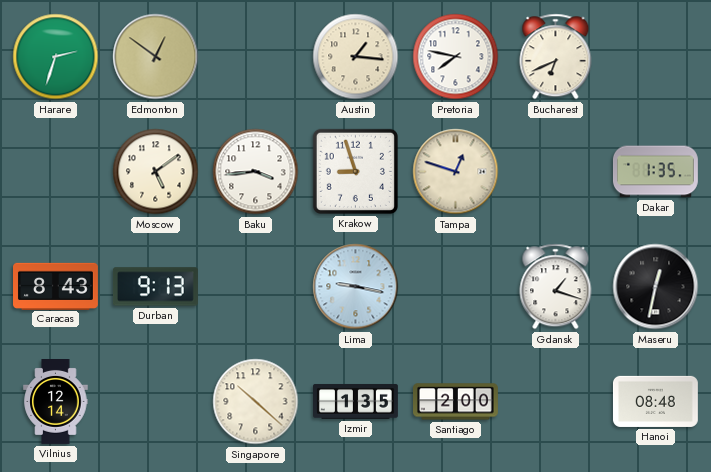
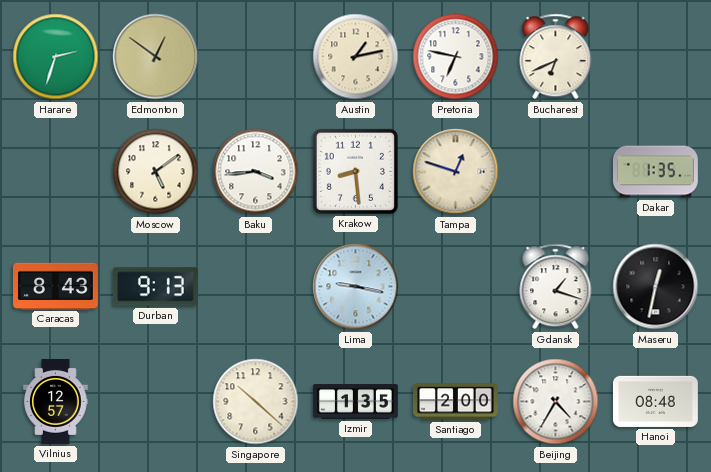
Austin: 1:16 -> 1:13 (356, 57)
Pretoria: 7:47 -> 6:47 (456, 57)
Krakow: 8:57 -> 8:29 (355, 171)
Vilnius: 12:14 -> 12:57 (56, 402)
Beijing: none -> 4:35 (556, 402)
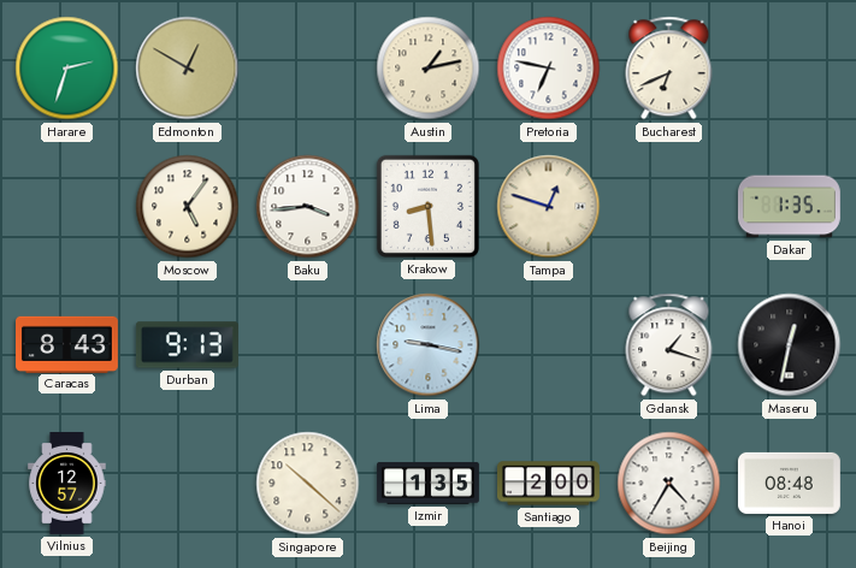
Edmonton: 12:51 -> 12:50 (188, 69)
Moscow: 5:09 -> 5:06 (188, 207)
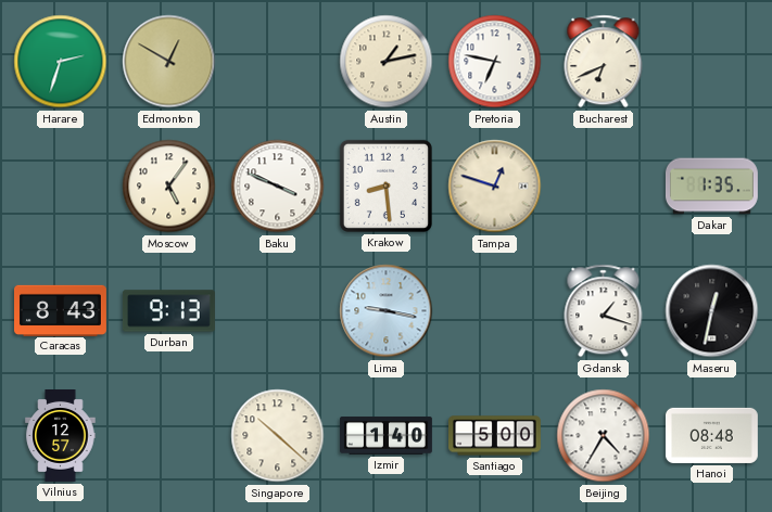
Baku: 3:44 -> 3:49 (278, 187)
Izmir: 1:35 -> 1:40 (387, 435)
Santiago: 2:00 -> 5:00 (495, 436)
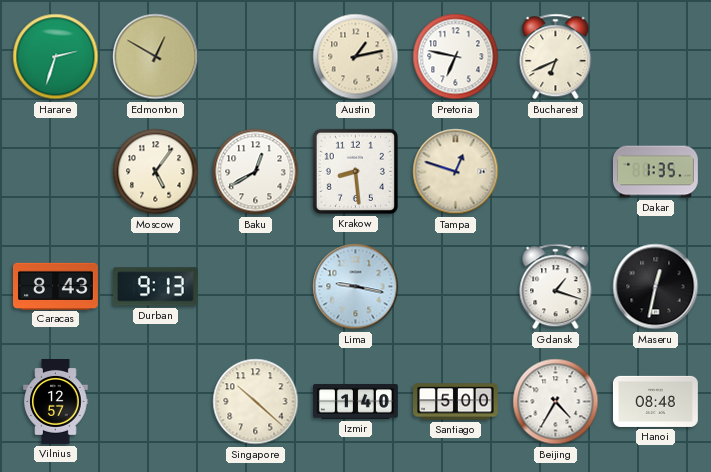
Baku: 3:49 -> 12:40 (256, 172)
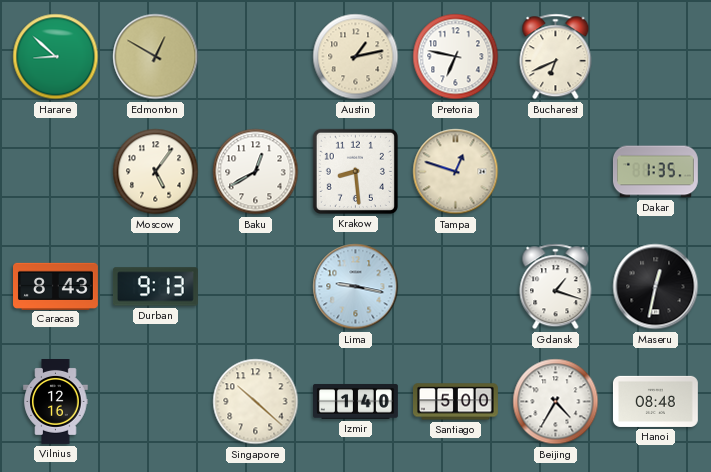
Harare: 2:33 -> 8:52 (56, 57)
Vilnius: 12:57 -> 12:16 (56, 402)
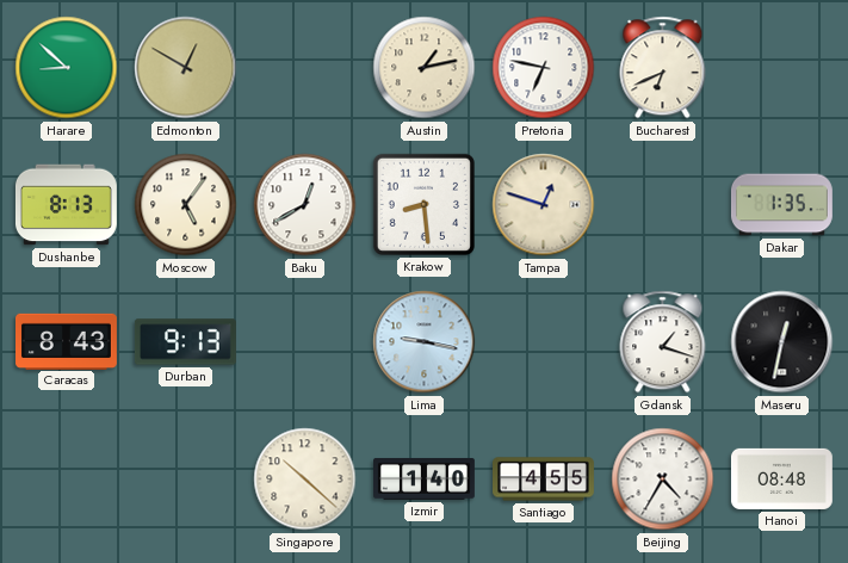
Dushanbe: none -> 8:13 (66, 205)
Vilnius: 12:16 -> none (56, 402)
Santiago: 5:00 -> 4:55 (544, 480)
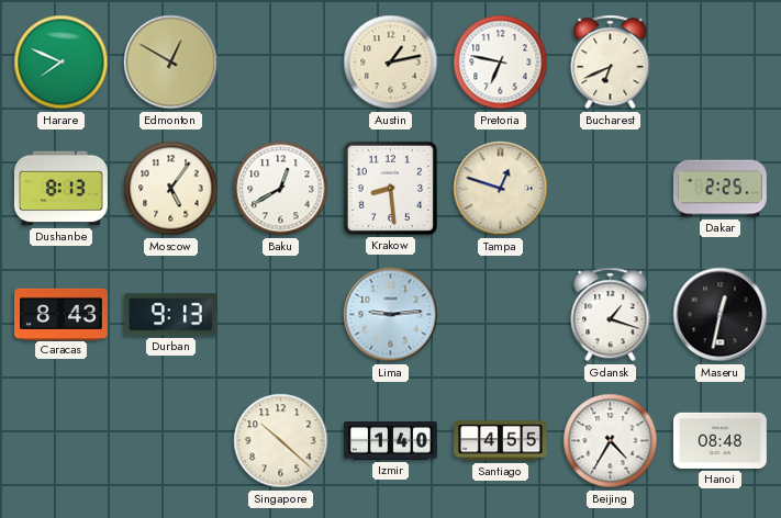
Harare: 8:52 -> 7:49 (62, 63)
Dakar: 1:35 -> 2:25 (719, 189)
Lima: 9:17 -> 9:14 (391, 315)
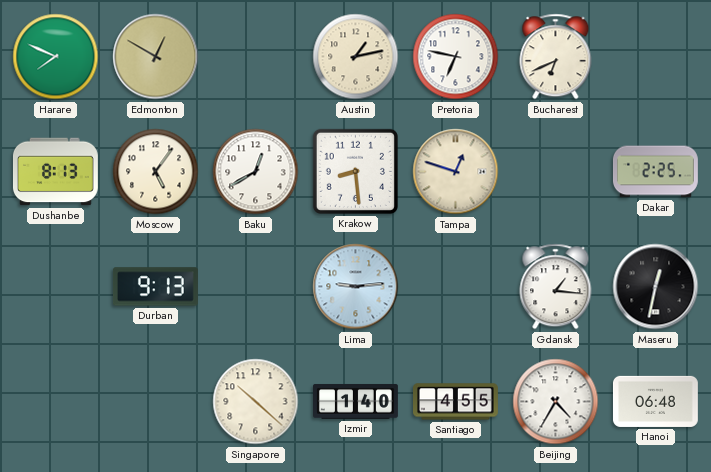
Caracas: 8:43 -> none (62, 314)
Gdansk: 1:18 -> 1:16 (556, 287)
Hanoi: 08:48 -> 06:48 (655, 401)
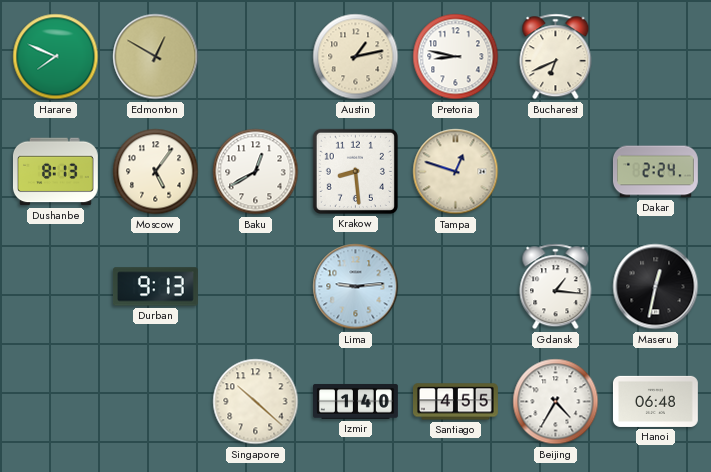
Pretoria: 6:47 -> 8:47 (456, 57)
Dakar: 2:25 -> 2:24 (655, 172)
